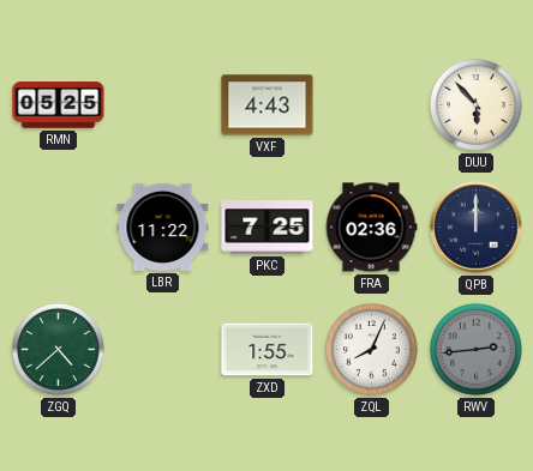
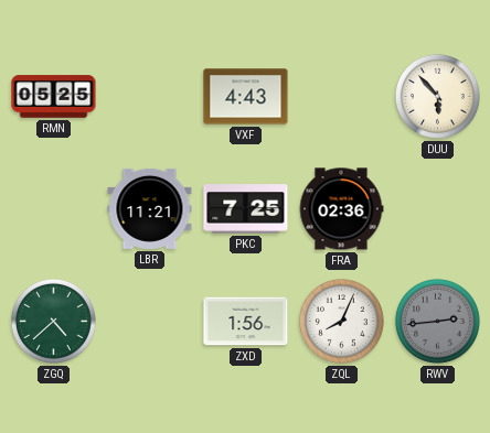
LBR: 11:22 -> 11:21 (150, 208)
QPB: 12:00 -> none (477, 228)
ZXD: 1:55 -> 1:56 (246, 322)
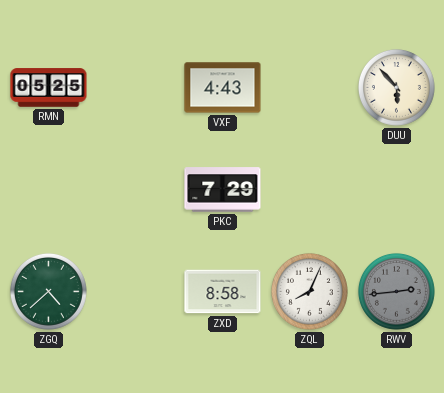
LBR: 11:21 -> none (150, 208)
PKC: 7:25 -> 7:29 (223, 190)
FRA: 02:36 -> none (341, 209)
ZXD: 1:56 -> 8:58 (223, 292)
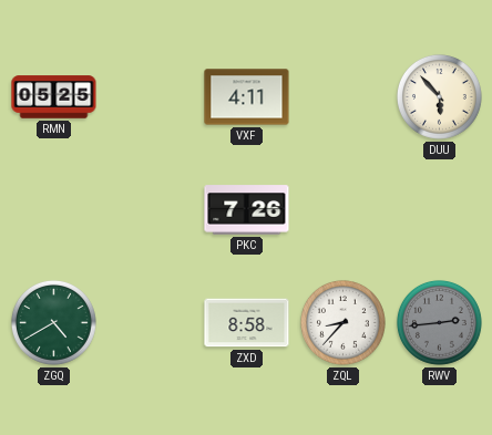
VXF: 4:43 -> 4:11 (247, 97)
PKC: 7:29 -> 7:26 (247, 210)
ZGQ: 4:38 -> 4:40 (53, 322)
ZQL: 8:04 -> 8:37 (342, 322)
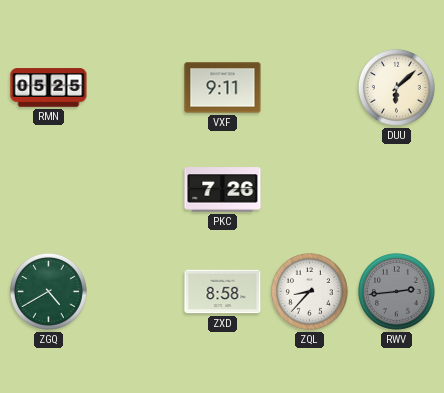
VXF: 4:11 -> 9:11 (223, 88)
DUU: 5:53 -> 6:08 (396, 87)
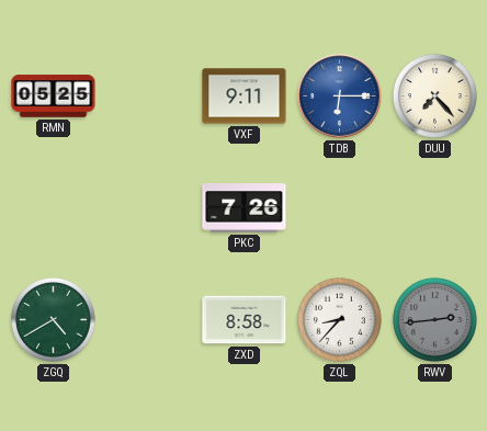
TDB: none -> 6:15 (340, 97)
DUU: 6:08 -> 7:23 (434, 95)
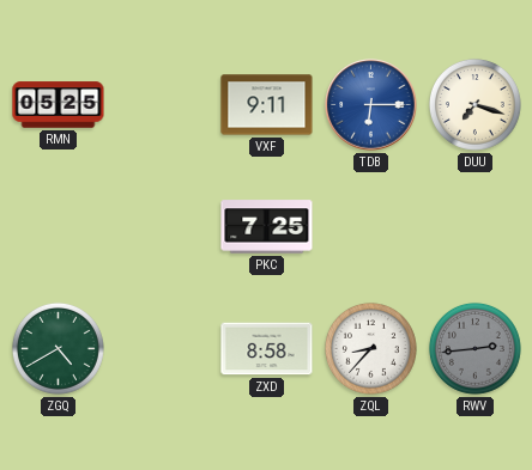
DUU: 7:23 -> 7:18 (474, 104)
PKC: 7:26 -> 7:25 (267, 227)
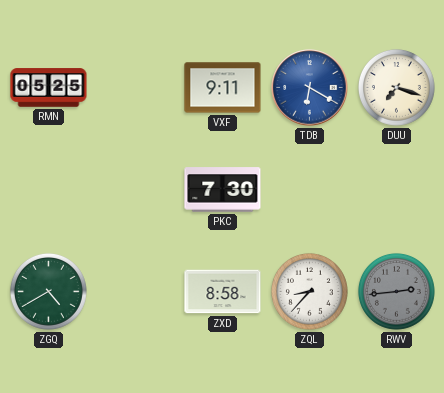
TDB: 6:15 -> 6:20 (310, 88)
PKC: 7:25 -> 7:30 (223, 190)
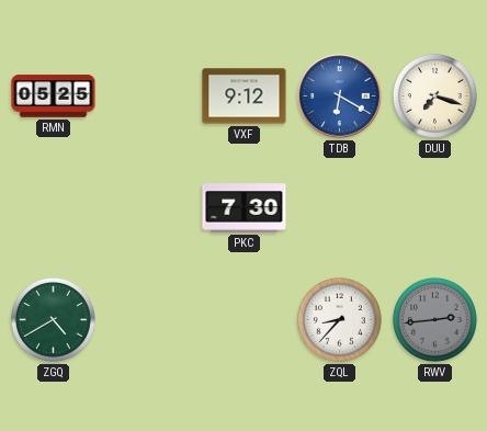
VXF: 9:11 -> 9:12 (245, 97)
ZXD: 8:58 -> none (223, 292)
